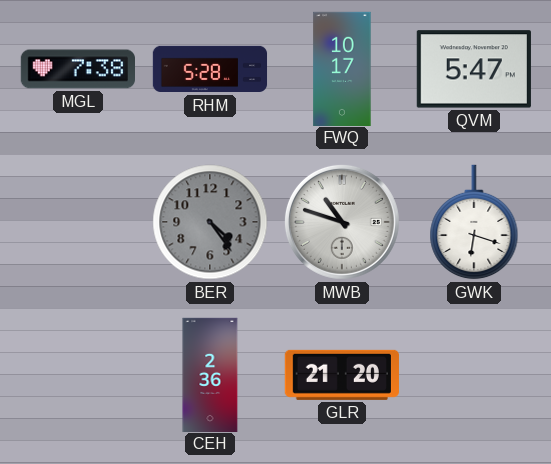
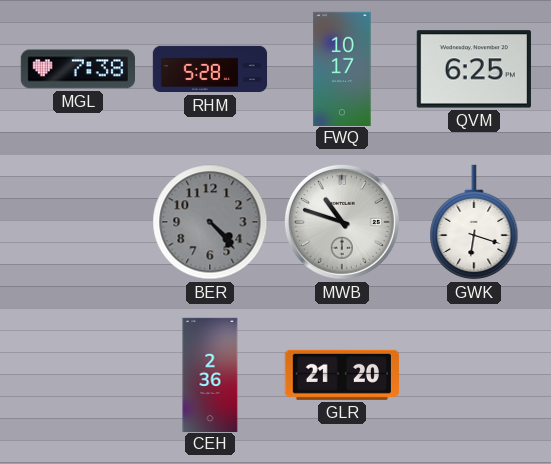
QVM: 5:47 -> 6:25 (474, 69)
BER: 4:24 -> 4:23 (210, 222)
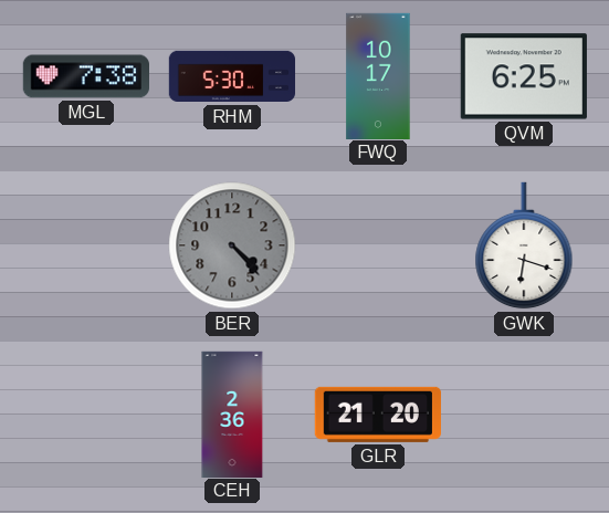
RHM: 5:28 -> 5:30 (232, 76)
MWB: 10:48 -> none (342, 222)
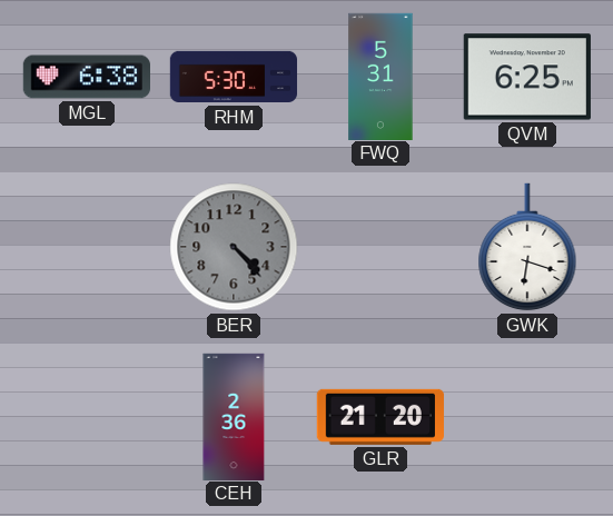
MGL: 7:38 -> 6:38 (86, 77)
FWQ: 10:17 -> 5:31 (380, 76)
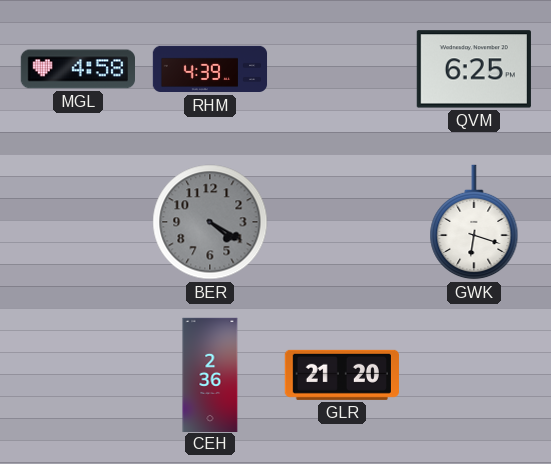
MGL: 6:38 -> 4:58 (77, 69)
RHM: 5:30 -> 4:39 (210, 69)
FWQ: 5:31 -> none (380, 76)
BER: 4:23 -> 4:20 (210, 222)
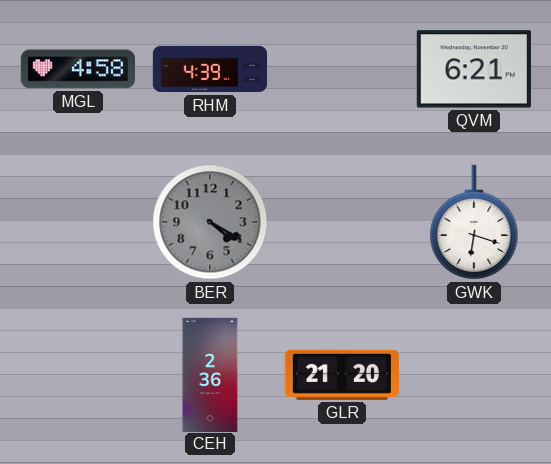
QVM: 6:25 -> 6:21 (474, 69)
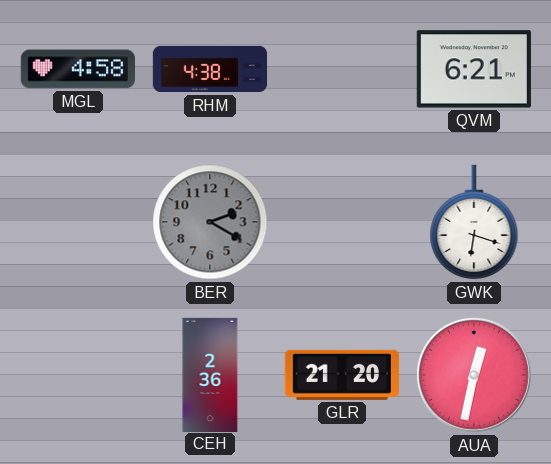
RHM: 4:39 -> 4:38 (210, 69)
BER: 4:20 -> 2:20 (210, 222)
AUA: none -> 12:32 (474, 375)
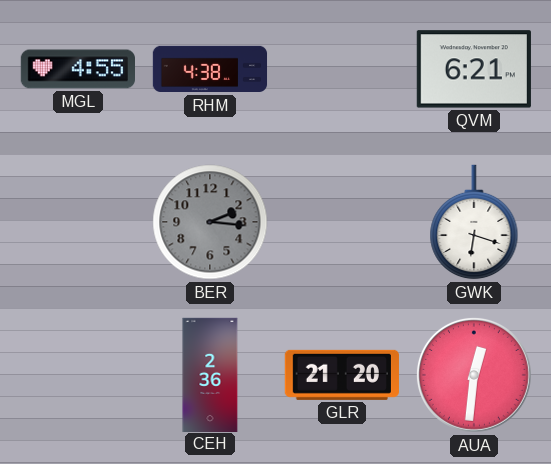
MGL: 4:58 -> 4:55 (77, 69)
BER: 2:20 -> 2:16 (210, 222)
AUA: 12:32 -> 12:31 (474, 375)
